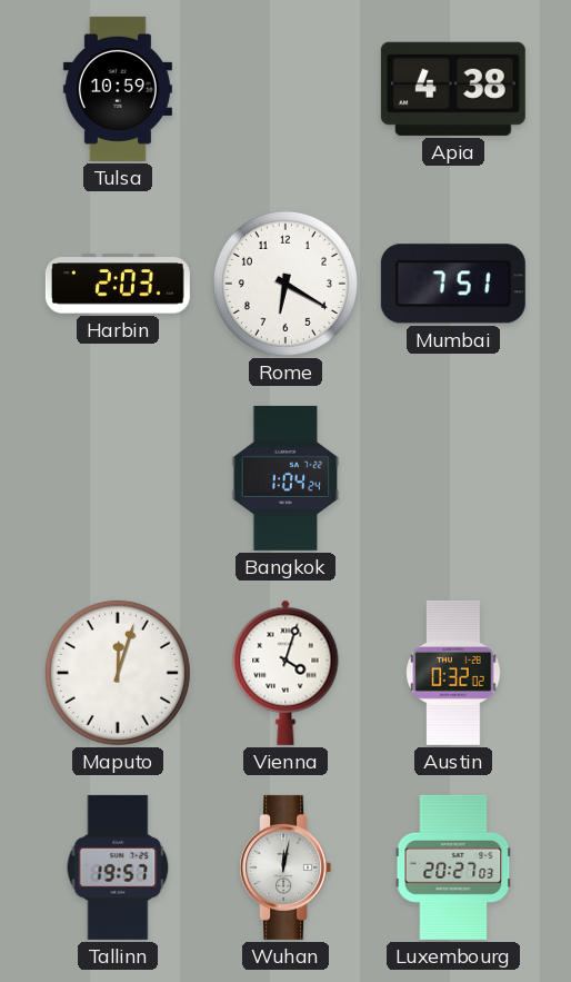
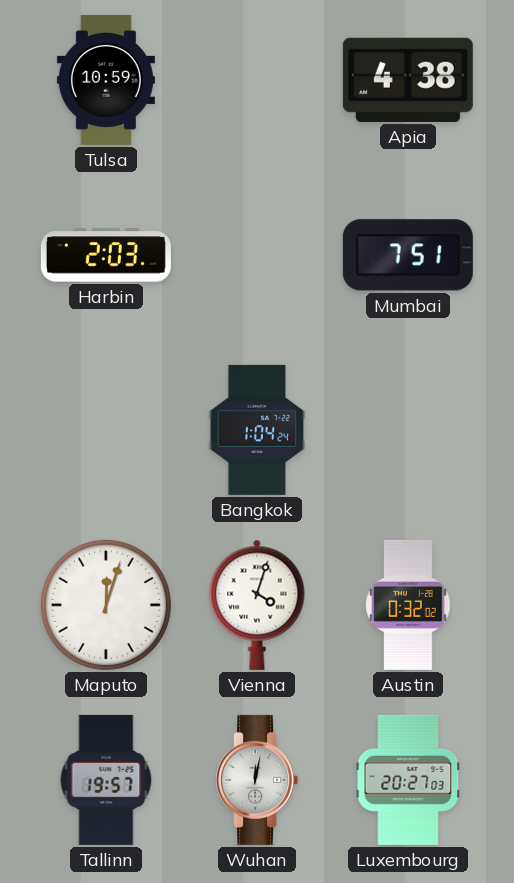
Rome: 6:20 -> none (285, 284)
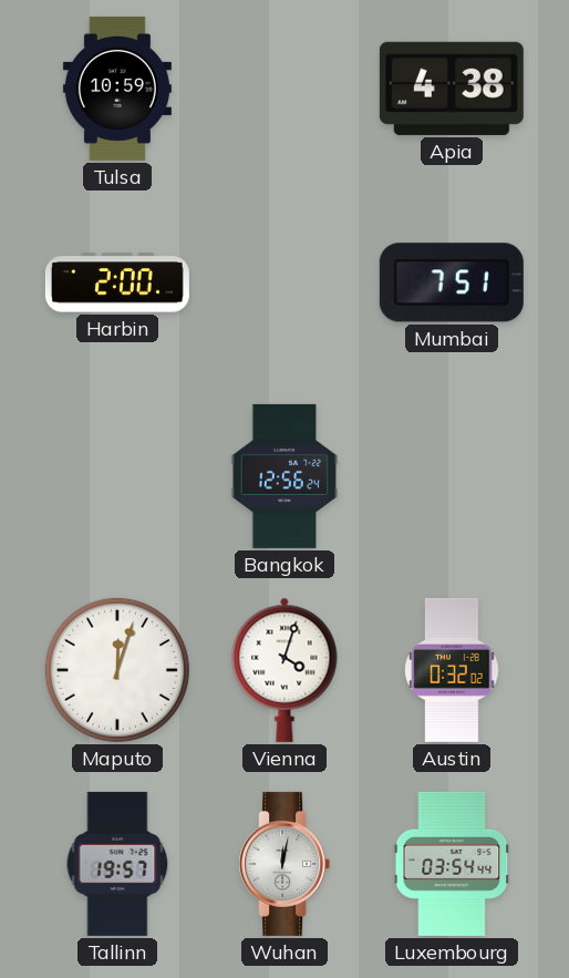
Harbin: 2:03 -> 2:00 (117, 282)
Bangkok: 1:04 -> 12:56 (284, 476)
Luxembourg: 20:27 -> 03:54 (452, 864)
